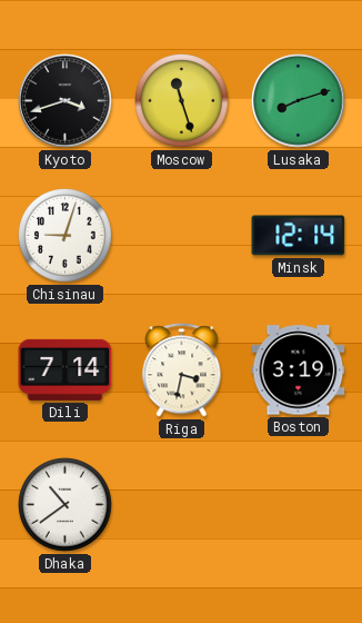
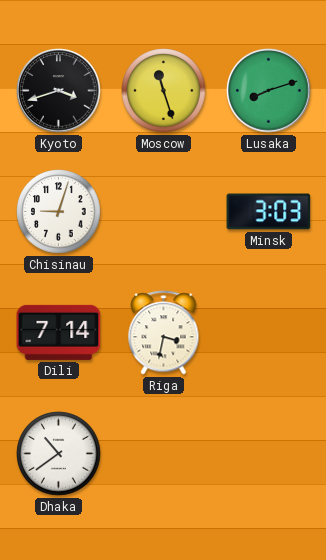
Minsk: 12:14 -> 3:03 (269, 212)
Boston: 3:19 -> none (299, 370)
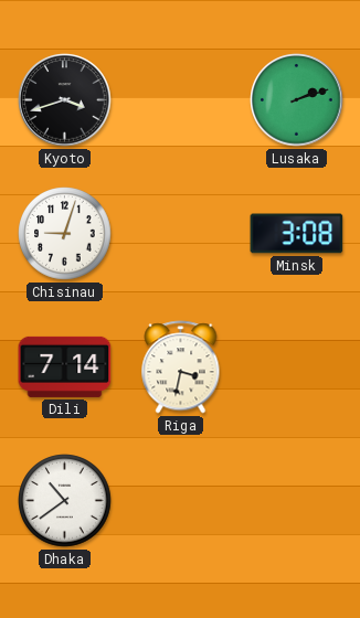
Moscow: 11:27 -> none (164, 91)
Lusaka: 8:12 -> 2:12 (297, 100)
Minsk: 3:03 -> 3:08 (297, 234)
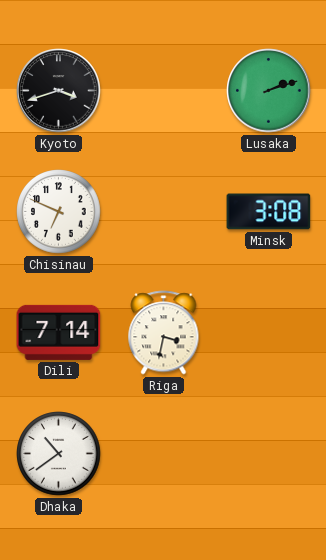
Chisinau: 9:03 -> 6:49 (59, 212)
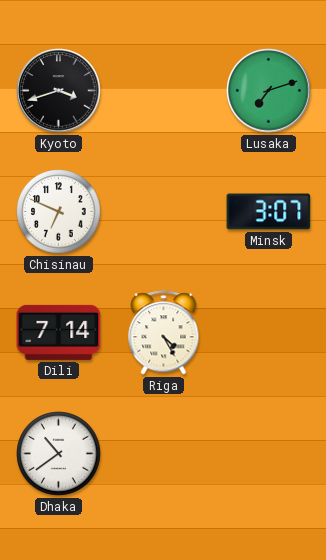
Lusaka: 2:12 -> 7:12 (269, 91)
Minsk: 3:08 -> 3:07 (269, 212)
Riga: 3:32 -> 4:25 (164, 333)
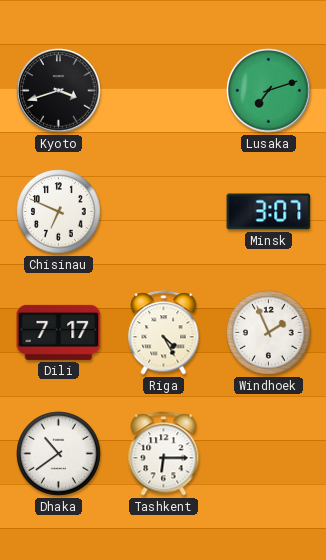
Dili: 7:14 -> 7:17 (59, 332)
Windhoek: none -> 1:56 (269, 333)
Tashkent: none -> 6:15 (164, 454)
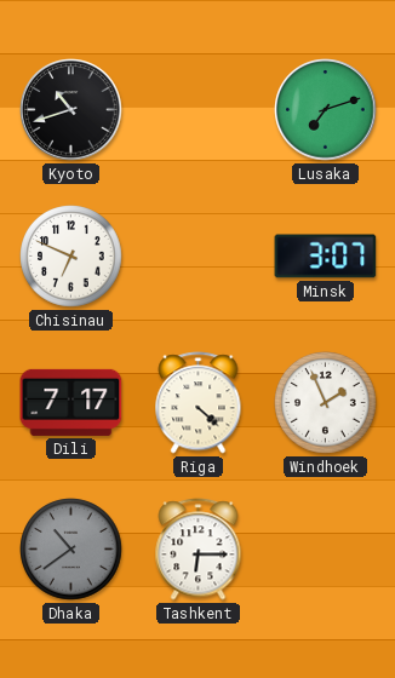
Kyoto: 3:42 -> 10:42 (71, 110)
Riga: 4:25 -> 4:22 (199, 403)
Dhaka dial: white -> grey (71, 550)
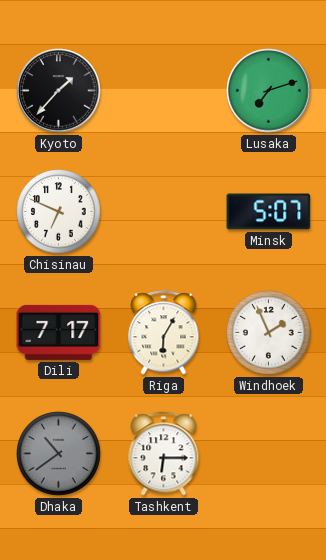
Kyoto: 10:42 -> 1:37 (59, 91)
Minsk: 3:07 -> 5:07 (269, 212)
Riga: 4:22 -> 6:05 (164, 333)
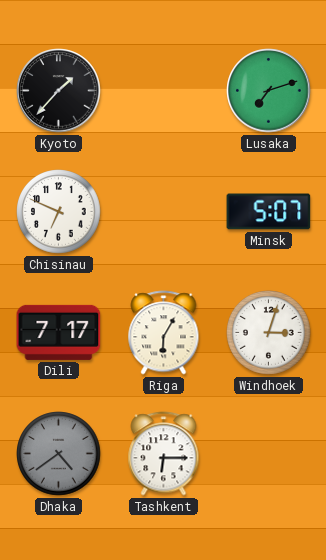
Windhoek: 1:56 -> 3:03 (269, 333)
Dhaka: 10:39 -> 4:39 (59, 454)
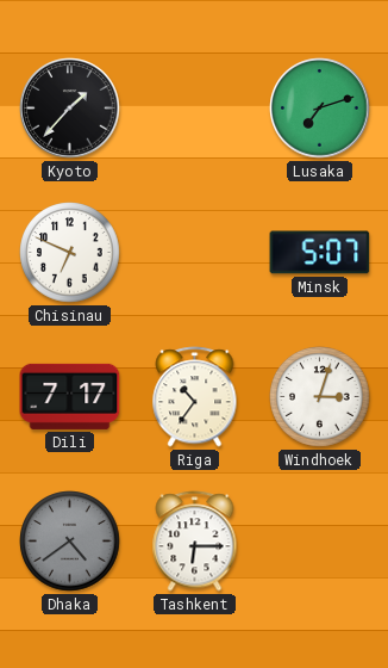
Riga: 6:05 -> 10:36 (195, 397)
